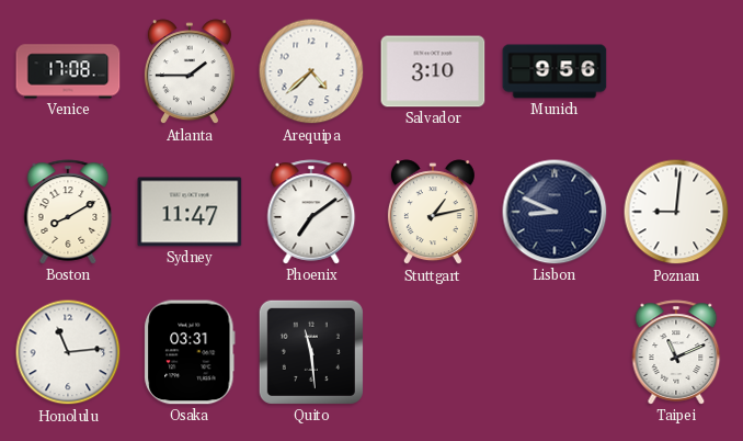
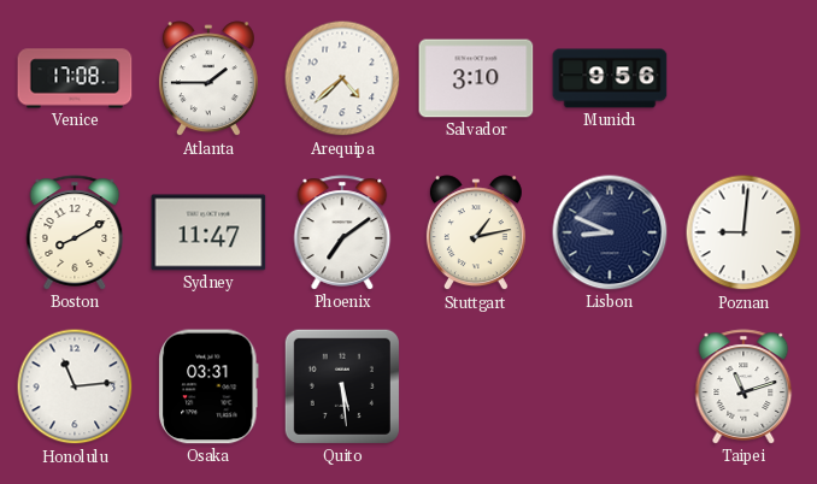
Quito: 11:29 -> 5:29 (342, 386)
Taipei: 11:11 -> 11:12 (743, 386)
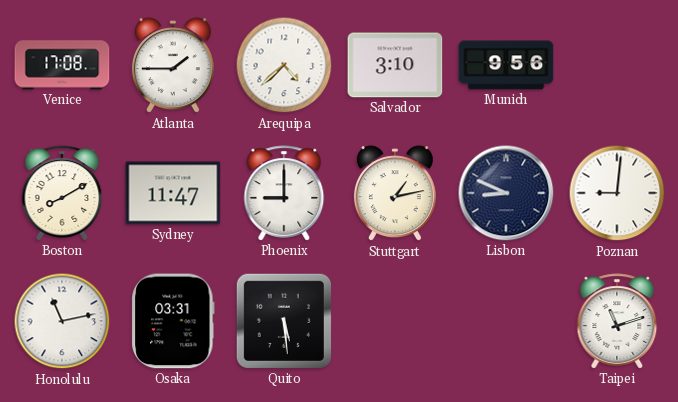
Phoenix: 7:09 -> 9:00 (284, 193)
Honolulu: 11:14 -> 11:13 (62, 321)
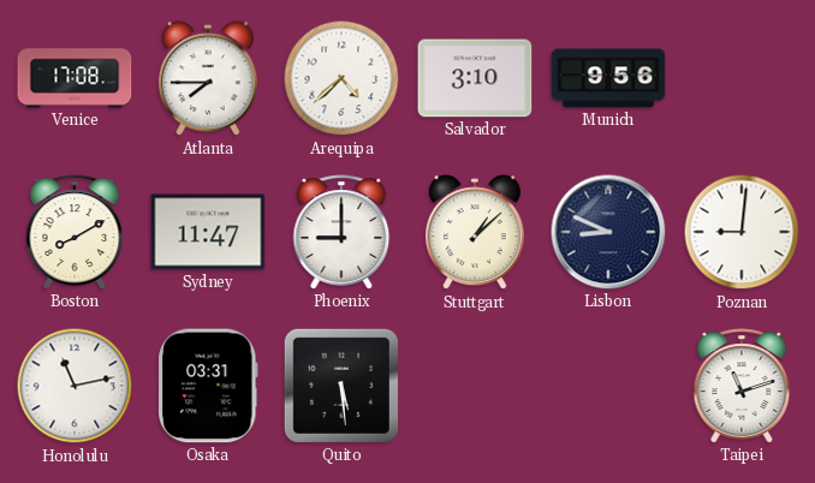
Atlanta: 1:45 -> 7:45 (208, 79)
Stuttgart: 1:13 -> 1:08 (475, 233)
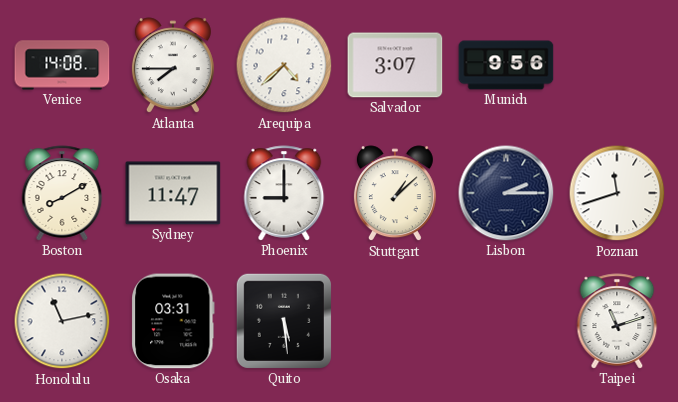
Venice: 17:08 -> 14:08 (62, 65)
Salvador: 3:10 -> 3:07 (395, 65)
Lisbon: 8:49 -> 2:15 (506, 193)
Poznan: 9:01 -> 11:42 (617, 193)
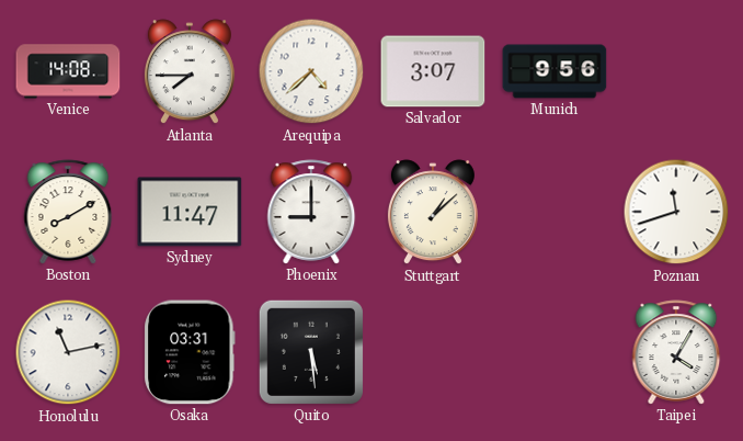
Lisbon: 2:15 -> none (506, 193)
Taipei: 11:12 -> 4:05 (676, 352)
